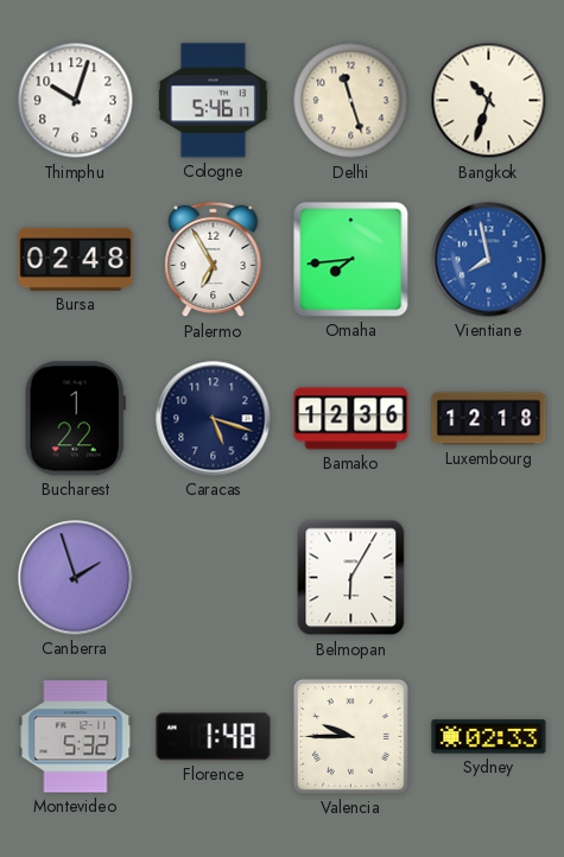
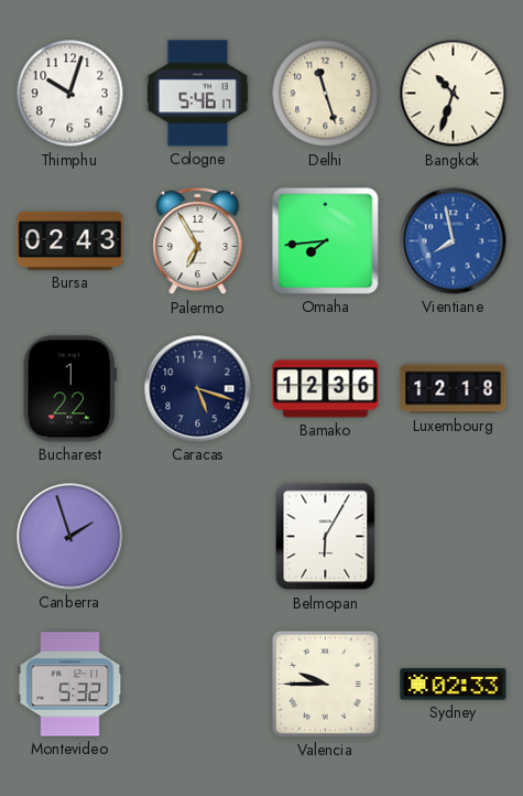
Bursa: 02:48 -> 02:43 (70, 240)
Florence: 1:48 -> none (214, 737)
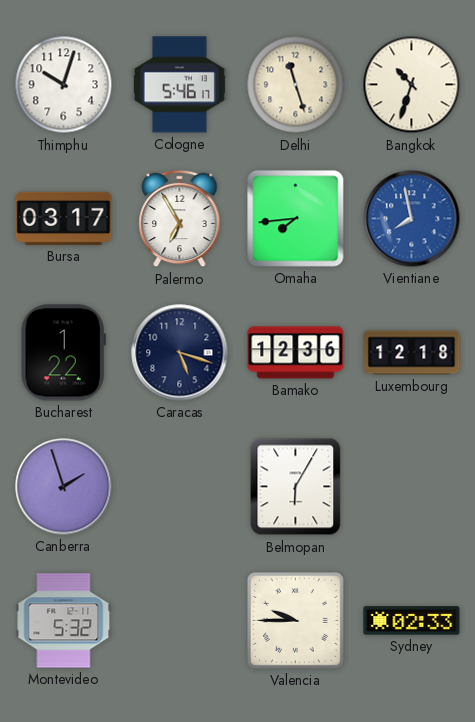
Bursa: 02:43 -> 03:17 (64, 218)
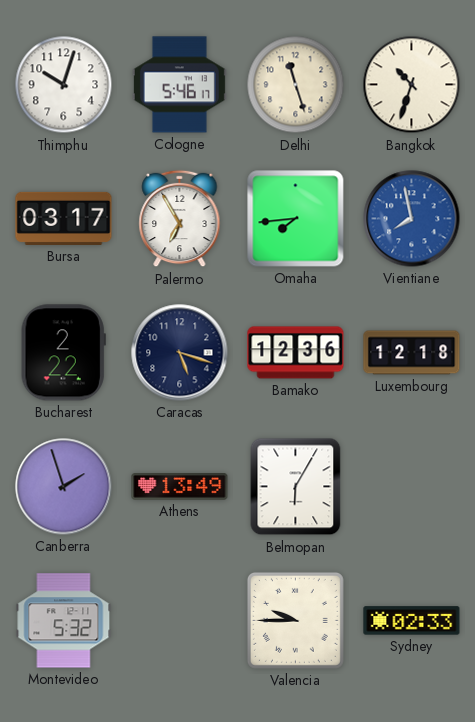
Bucharest: 1:22 -> 2:22 (63, 353)
Athens: none -> 13:49 (180, 487)
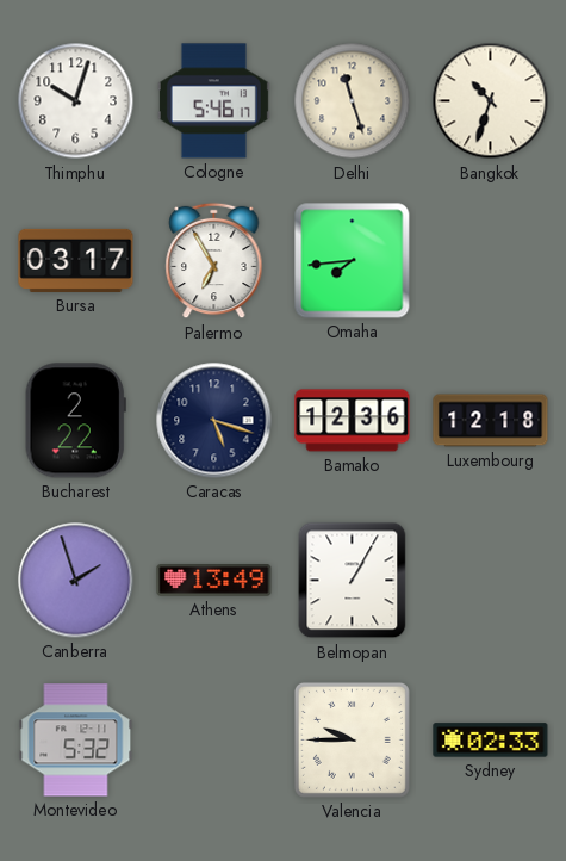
Vientiane: 7:58 -> none (412, 219)
Belmopan: 6:05 -> 1:05 (353, 581)
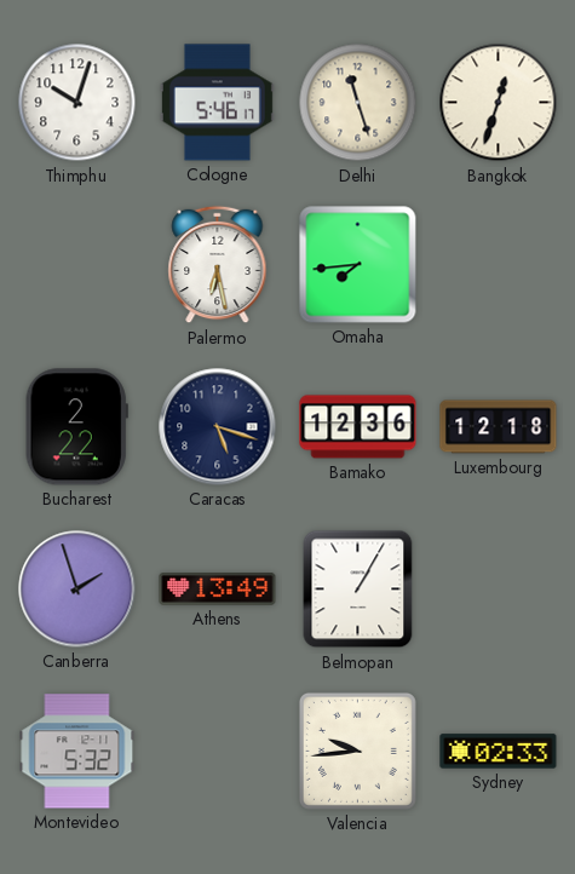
Bangkok: 10:33 -> 12:33 (499, 103)
Bursa: 03:17 -> none (76, 260)
Palermo: 6:55 -> 6:28 (218, 265)
Valencia: 9:45 -> 9:44 (357, 751)
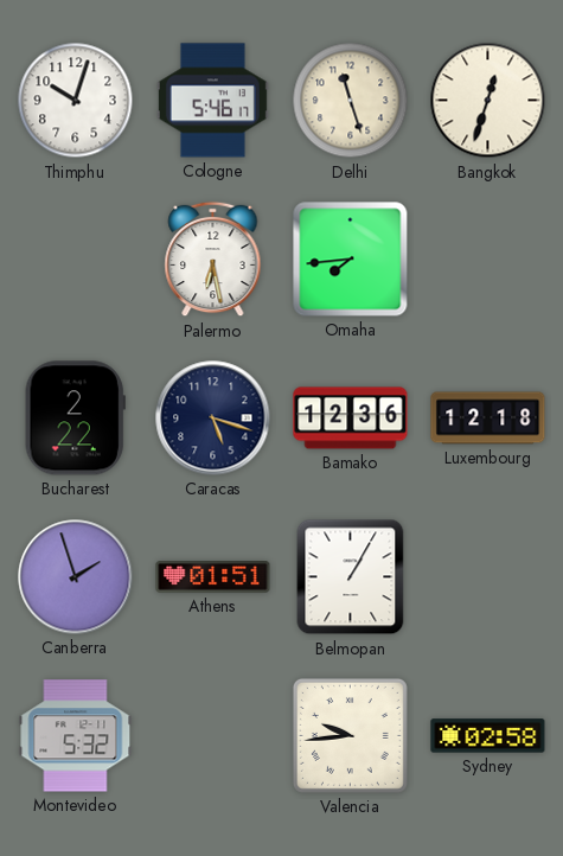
Athens: 13:49 -> 01:51 (213, 577)
Sydney: 02:33 -> 02:58 (488, 736)
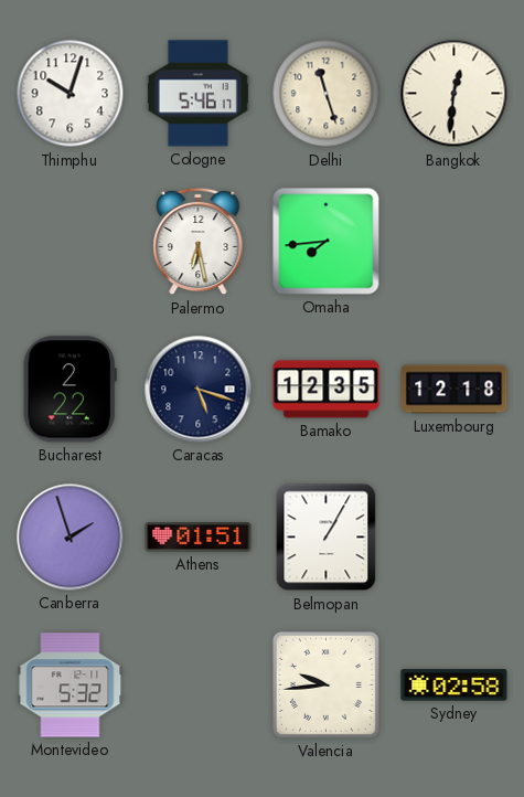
Bangkok: 12:33 -> 12:31 (455, 94)
Bamako: 12:36 -> 12:35 (327, 390)
